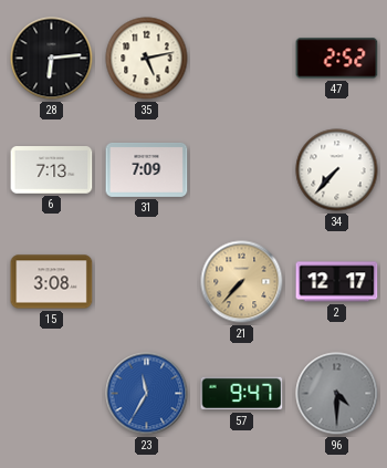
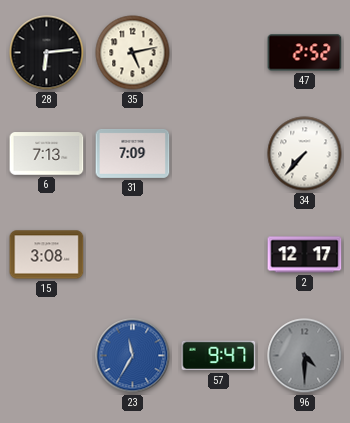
21: 7:37 -> none (242, 282)
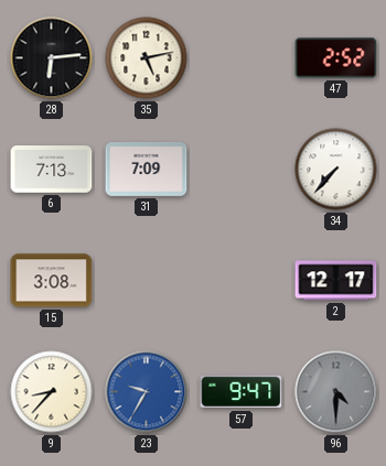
9: none -> 8:37 (52, 392)
23: 11:35 -> 9:35 (147, 392)
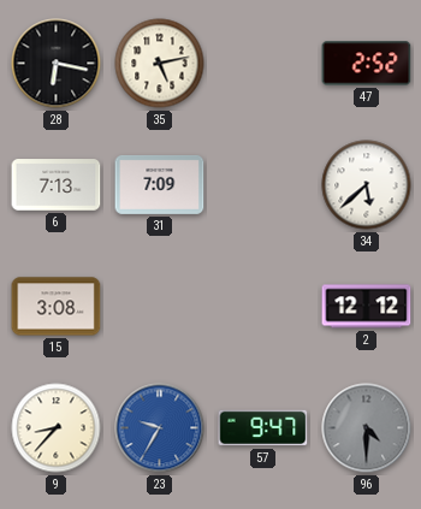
28: 6:14 -> 6:17 (57, 64)
34: 7:37 -> 5:38 (367, 185)
2: 12:17 -> 12:12 (367, 307)
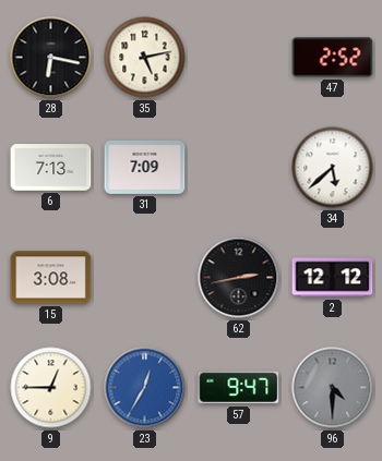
62: none -> 2:43 (239, 278)
9: 8:37 -> 12:45 (51, 388)
23: 9:35 -> 12:35 (145, 388)
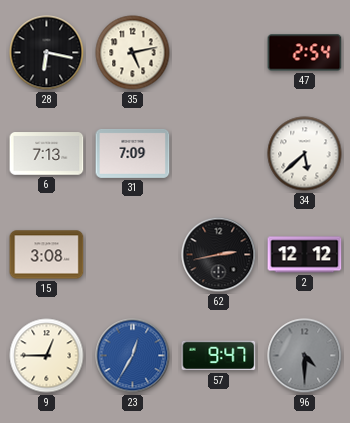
47: 2:52 -> 2:54 (305, 53)
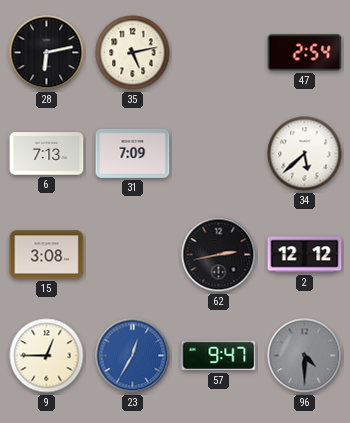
28: 6:17 -> 6:13 (47, 53)
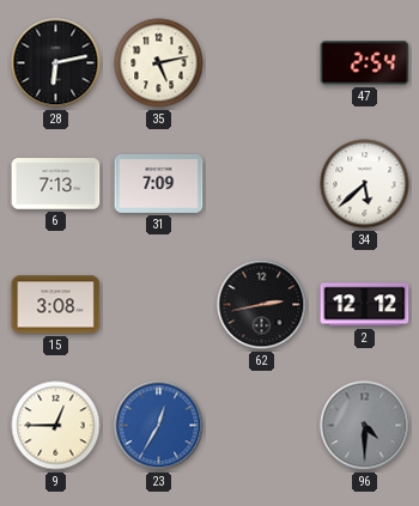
57: 9:47 -> none (219, 356)
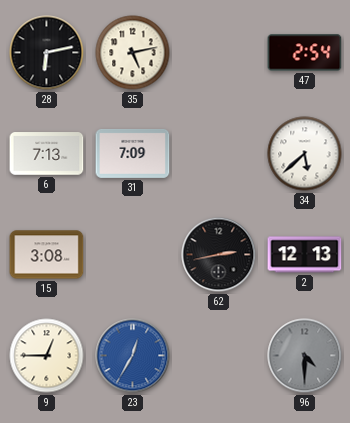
2: 12:12 -> 12:13 (305, 255)
